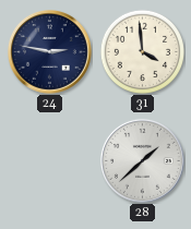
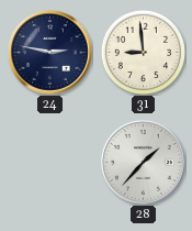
31: 3:59 -> 8:59 (143, 52)
28: 1:38 -> 1:37 (143, 162)
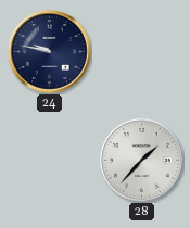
24: 2:47 -> 9:47 (49, 51)
31: 8:59 -> none (143, 52)
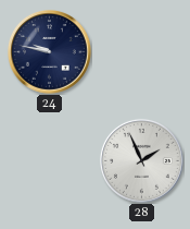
28: 1:37 -> 1:56 (141, 160)
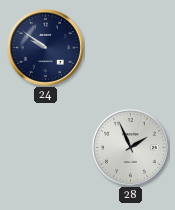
24: 9:47 -> 9:51 (45, 47)
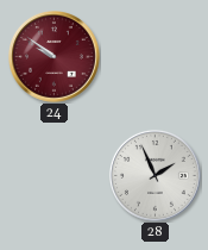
24 dial: navy -> burgundy (53, 56)
